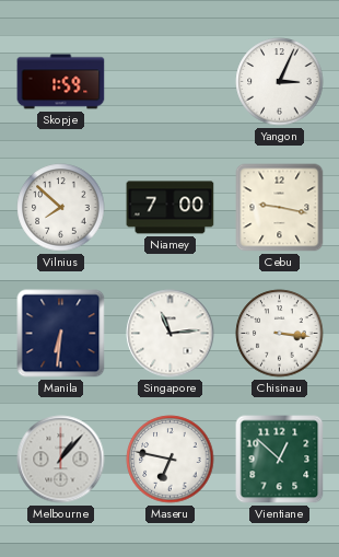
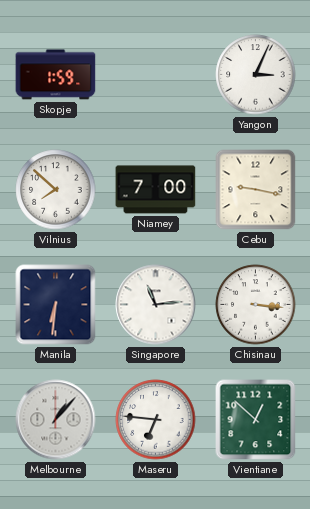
Maseru: 6:47 -> 6:46 (156, 420)
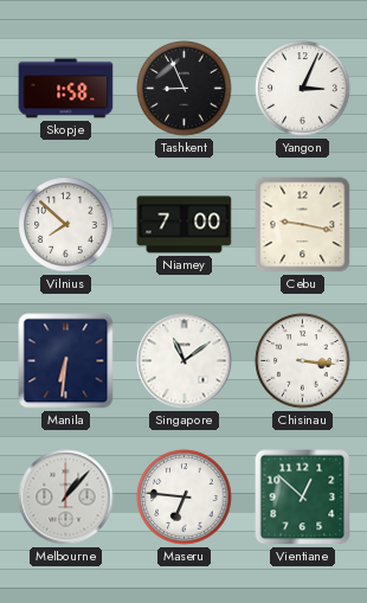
Skopje: 1:59 -> 1:58 (66, 89)
Tashkent: none -> 8:56 (185, 89)
Singapore: 11:14 -> 11:09 (185, 361)
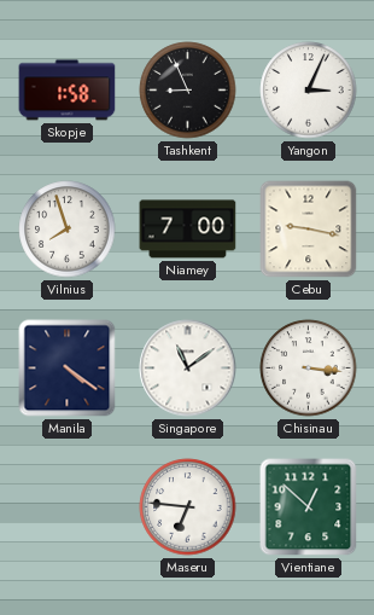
Vilnius: 7:52 -> 7:57 (68, 230)
Manila: 6:31 -> 4:21 (68, 369)
Melbourne: 1:07 -> none (66, 498)
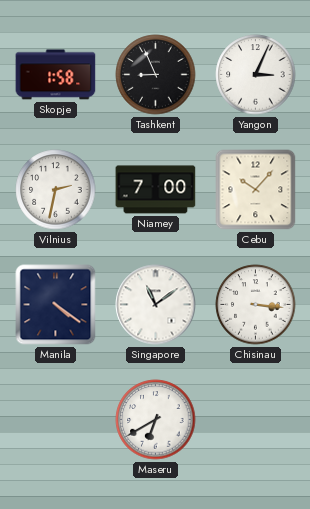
Vilnius: 7:57 -> 2:32 (56, 190)
Cebu: 9:17 -> 10:07 (256, 190)
Maseru: 6:46 -> 6:40 (156, 420)
Vientiane: 12:52 -> none (309, 507)
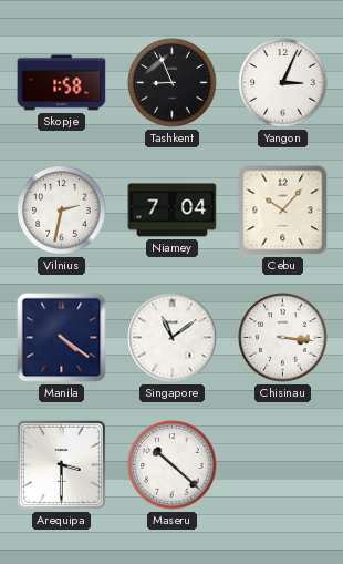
Niamey: 7:00 -> 7:04 (173, 211)
Arequipa: none -> 3:30 (61, 464)
Maseru: 6:40 -> 10:22 (173, 465)
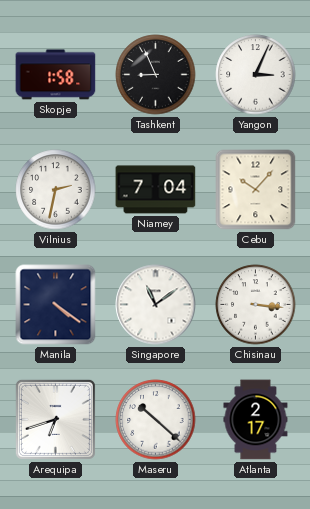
Arequipa: 3:30 -> 6:42 (55, 419)
Atlanta: none -> 2:17 (256, 420)
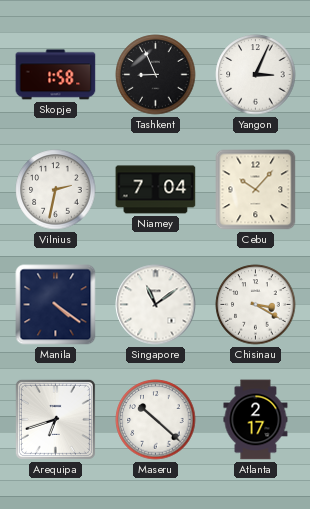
Chisinau: 3:16 -> 3:20 (256, 305)
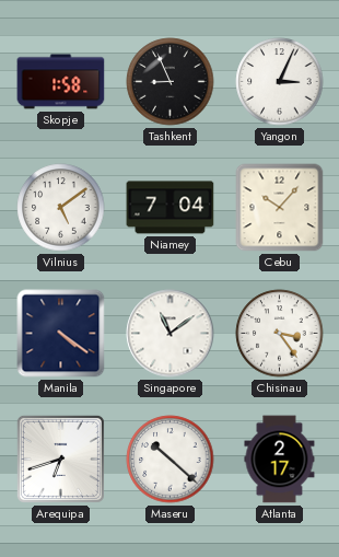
Vilnius: 2:32 -> 5:09 (61, 208)
Chisinau: 3:20 -> 3:24 (280, 334)
